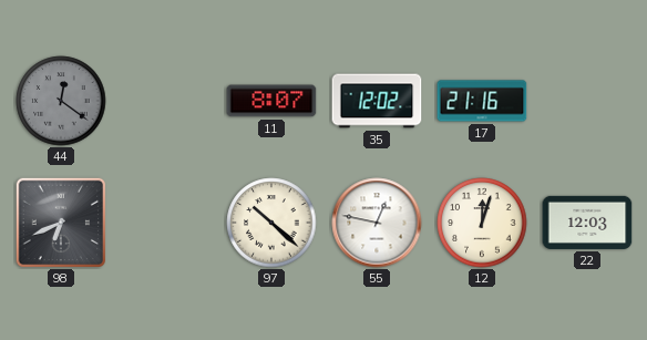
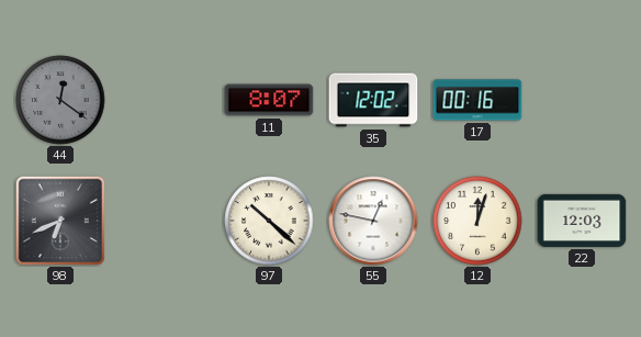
17: 21:16 -> 00:16 (477, 100)
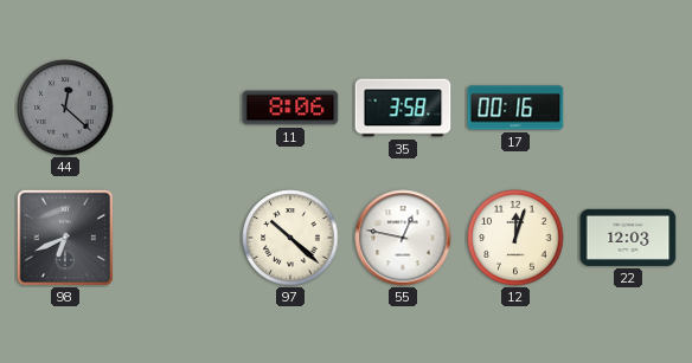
44: 12:21 -> 12:22 (65, 108)
11: 8:07 -> 8:06 (290, 108)
35: 12:02 -> 3:58 (403, 108)
